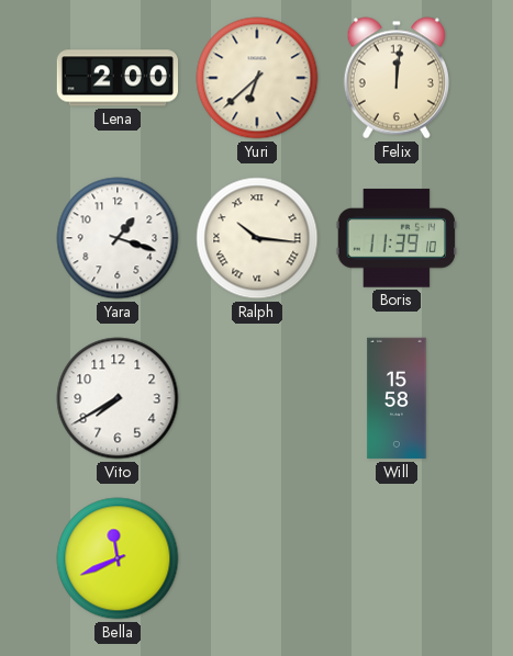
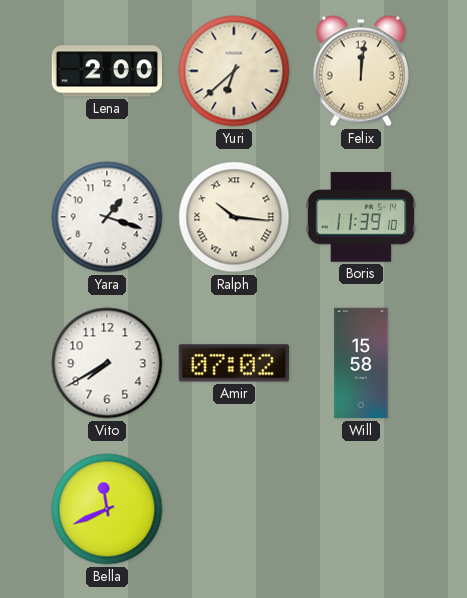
Amir: none -> 07:02 (233, 363)
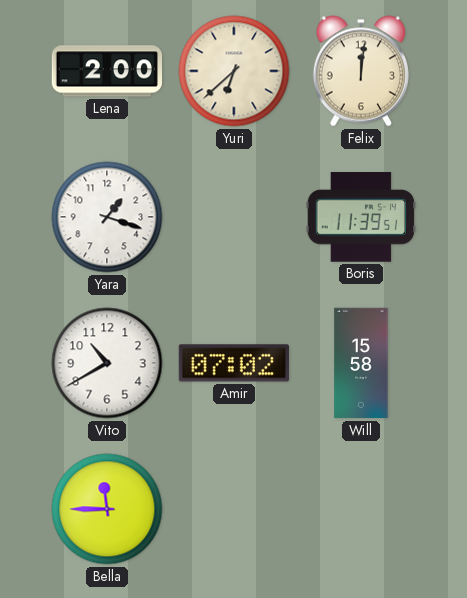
Ralph: 10:16 -> none (234, 217)
Boris: 11:39:10 -> 11:39:51 (360, 217)
Vito: 7:40 -> 10:40 (107, 363)
Bella: 11:41 -> 11:45 (107, 509)
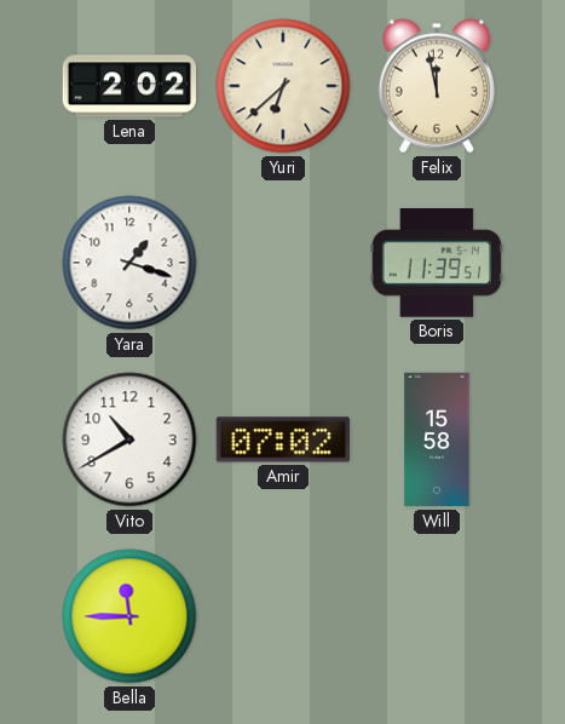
Lena: 2:00 -> 2:02 (128, 86)
Felix: 12:01 -> 11:58 (437, 86)
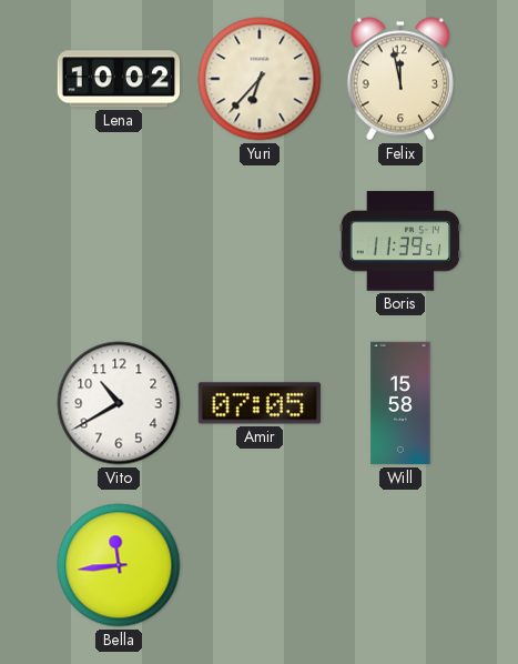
Lena: 2:02 -> 10:02 (118, 79)
Yuri: 6:38 -> 6:37 (260, 79)
Yara: 1:18 -> none (129, 263)
Amir: 07:02 -> 07:05 (258, 403)
Bella: 11:45 -> 11:44 (119, 565)
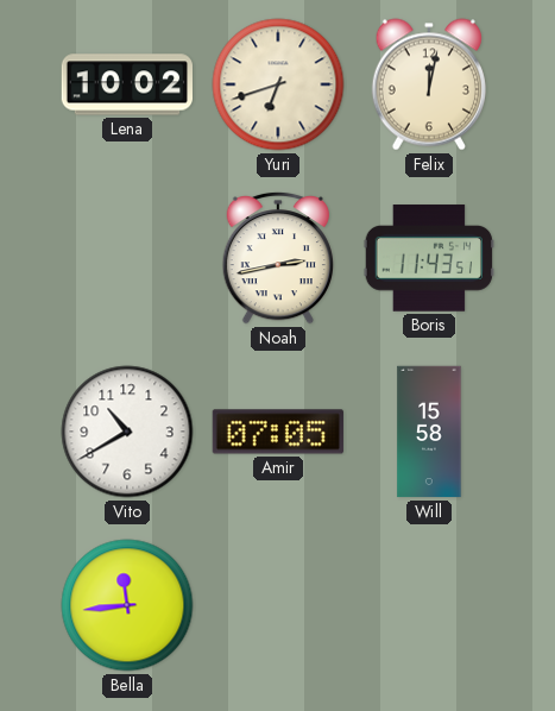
Yuri: 6:37 -> 6:42 (278, 84)
Felix: 11:58 -> 12:02 (429, 84)
Noah: none -> 2:43 (277, 258)
Boris: 11:39 -> 11:43 (428, 258)
